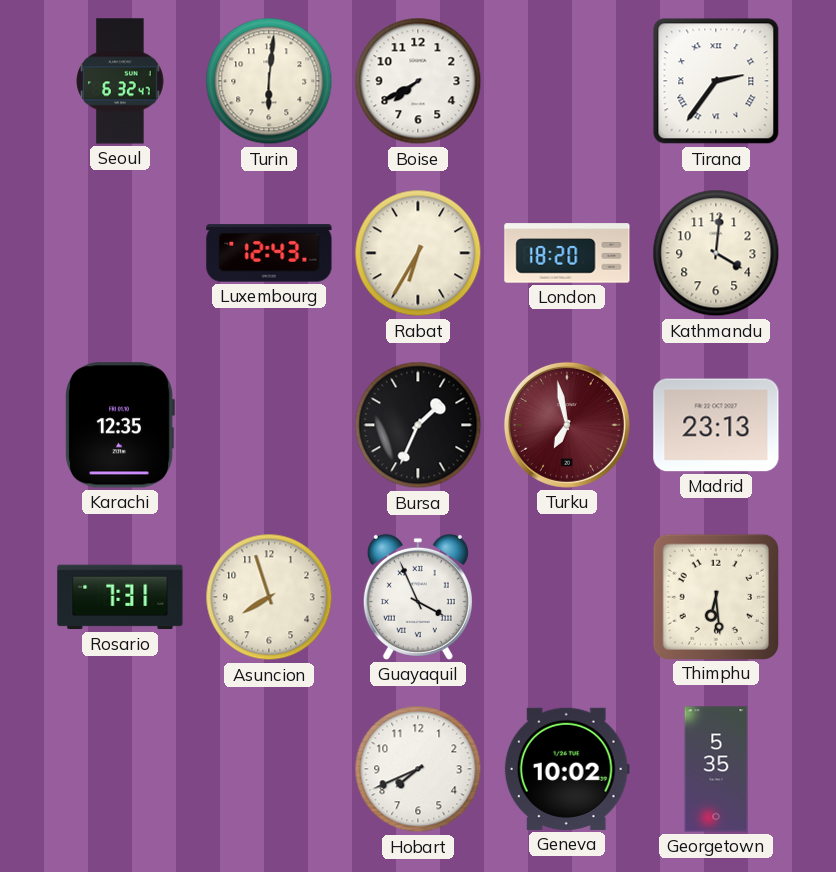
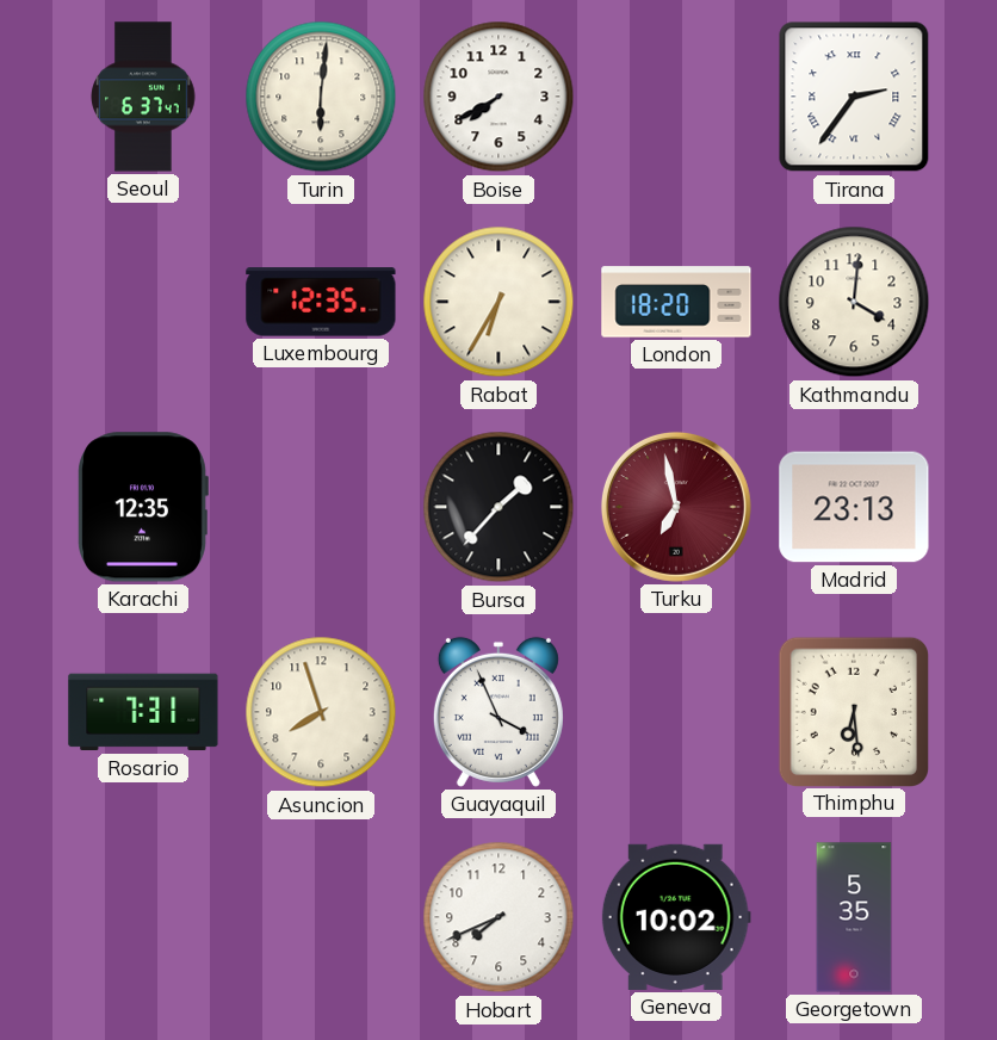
Seoul: 6:32 -> 6:37 (143, 97)
Luxembourg: 12:43 -> 12:35 (321, 302)
Bursa: 1:34 -> 1:37 (498, 507)
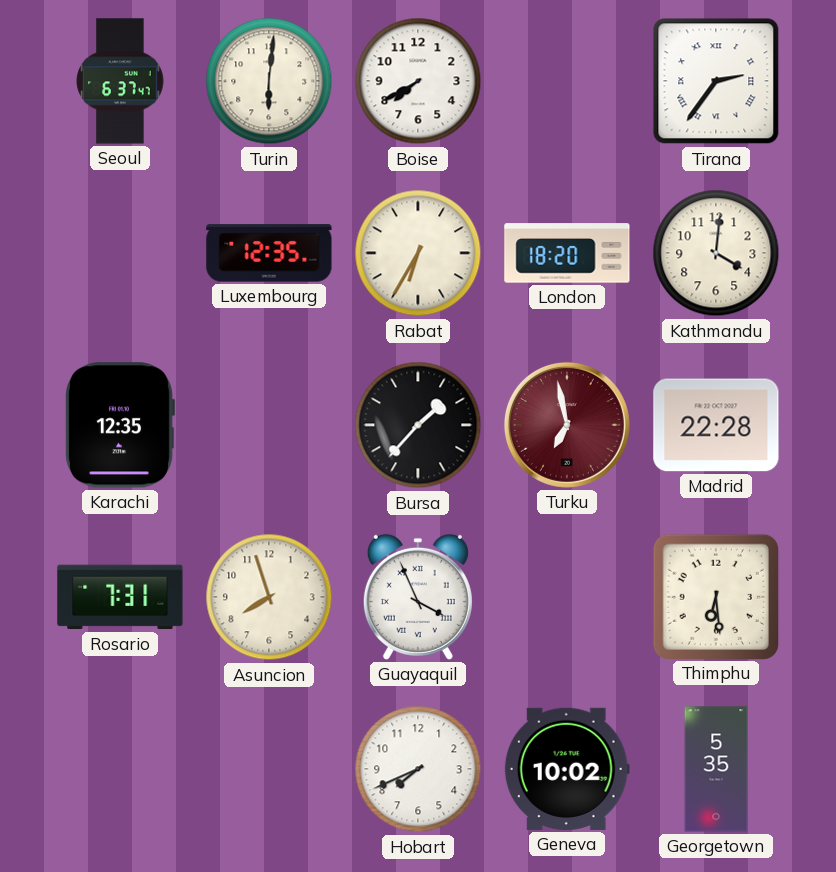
Madrid: 23:13 -> 22:28 (716, 425)
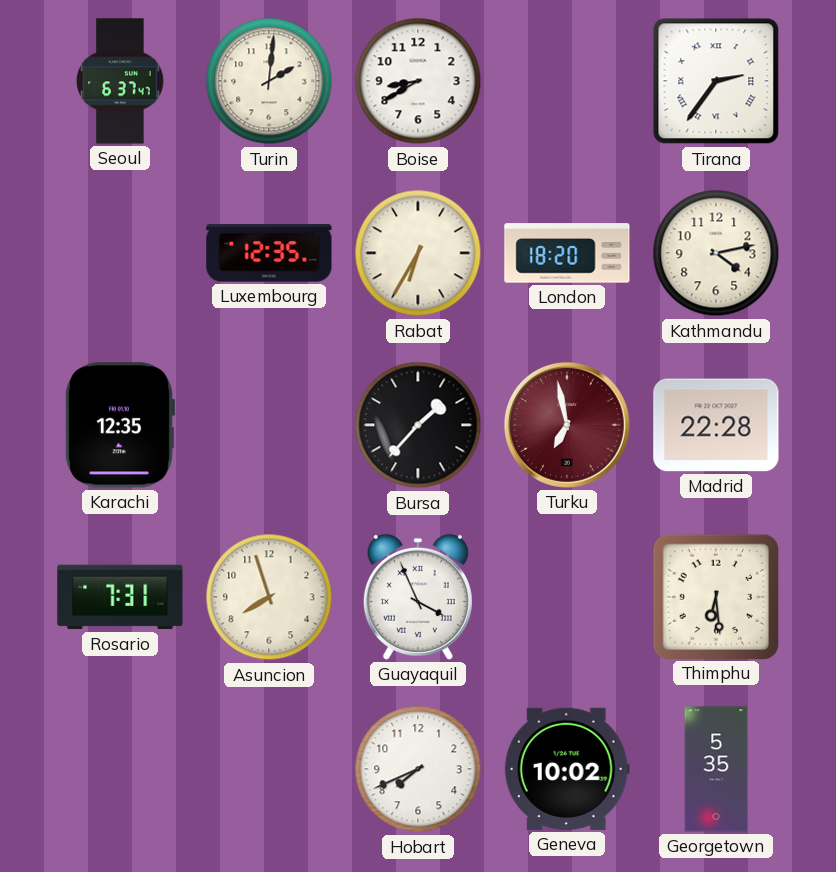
Turin: 6:01 -> 2:01 (269, 81)
Boise: 7:40 -> 8:40 (418, 81)
Kathmandu: 4:01 -> 4:13 (716, 253)
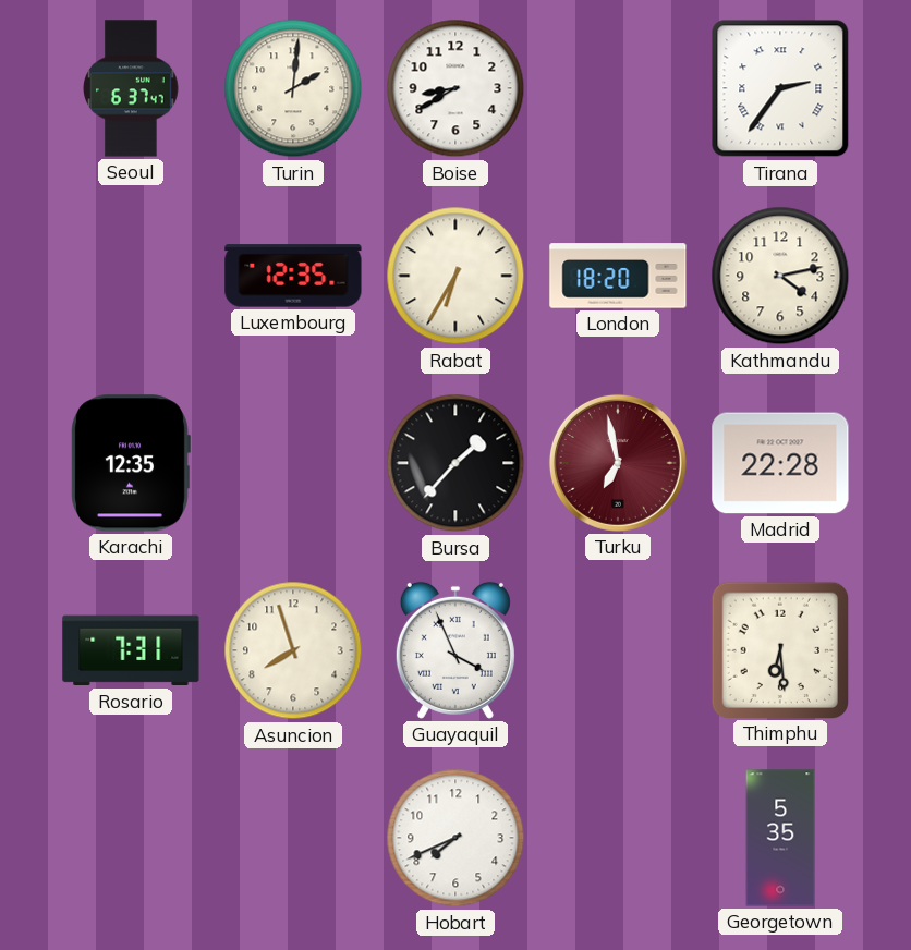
Geneva: 10:02 -> none (567, 769)
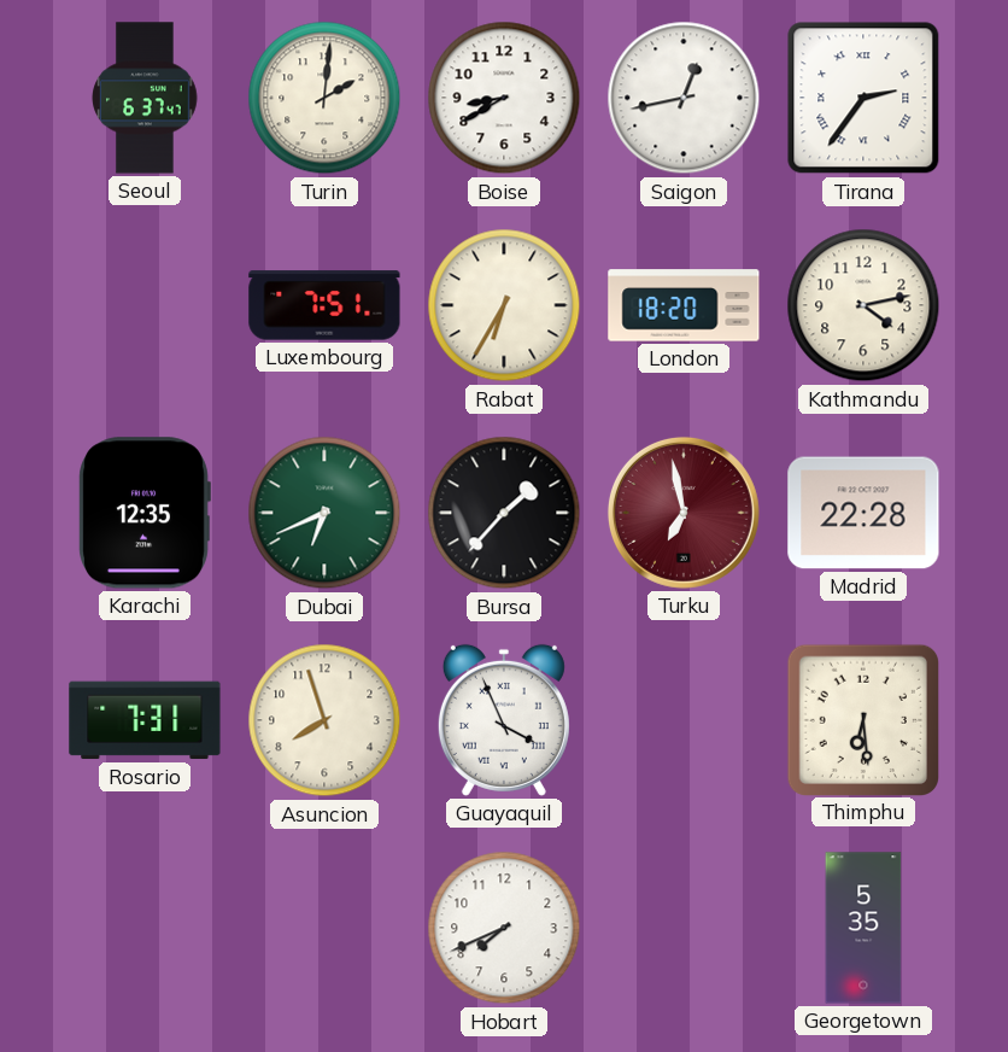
Saigon: none -> 12:43 (684, 98)
Luxembourg: 12:35 -> 7:51 (324, 305)
Dubai: none -> 6:41 (324, 513)
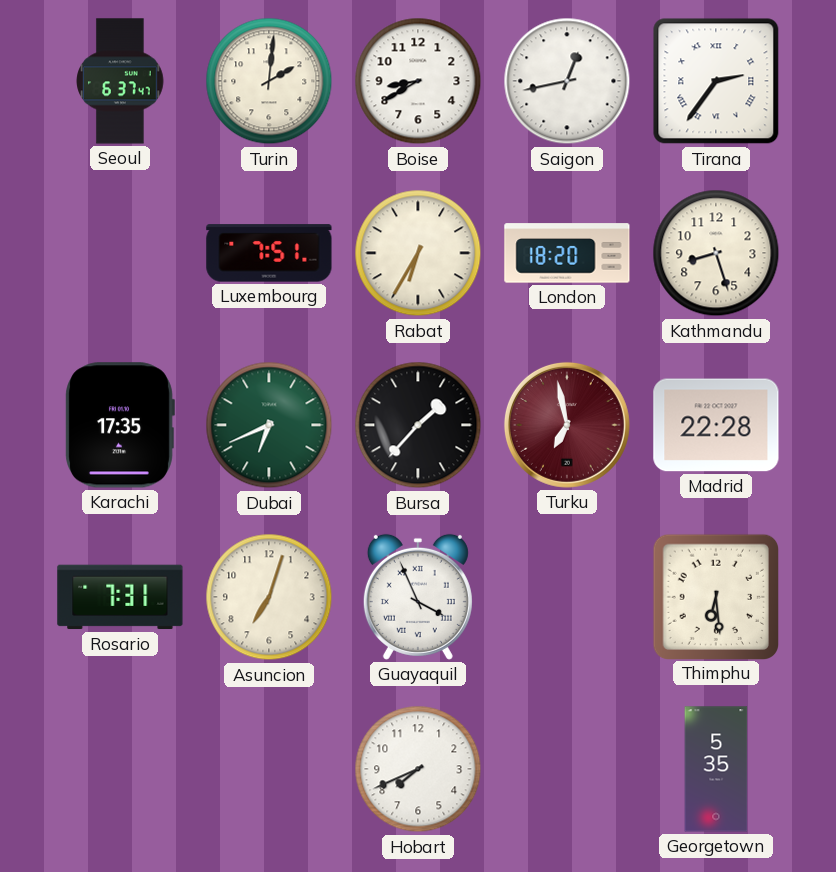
Kathmandu: 4:13 -> 8:27 (716, 253)
Karachi: 12:35 -> 17:35 (120, 425)
Asuncion: 7:57 -> 7:03 (269, 597)
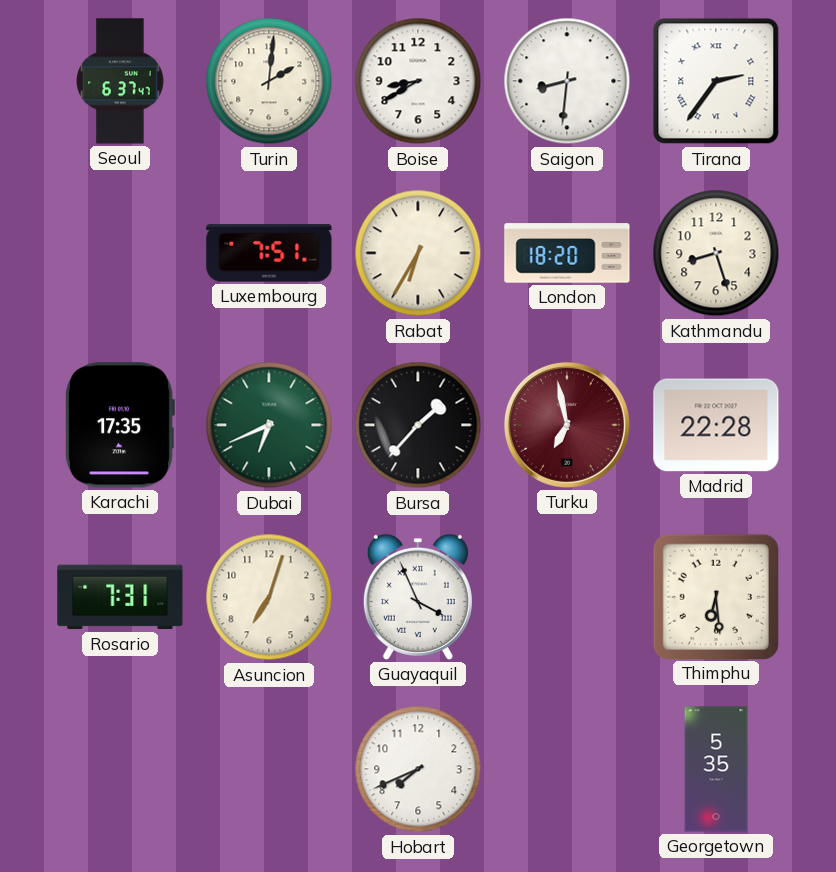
Saigon: 12:43 -> 8:31 (567, 81)
